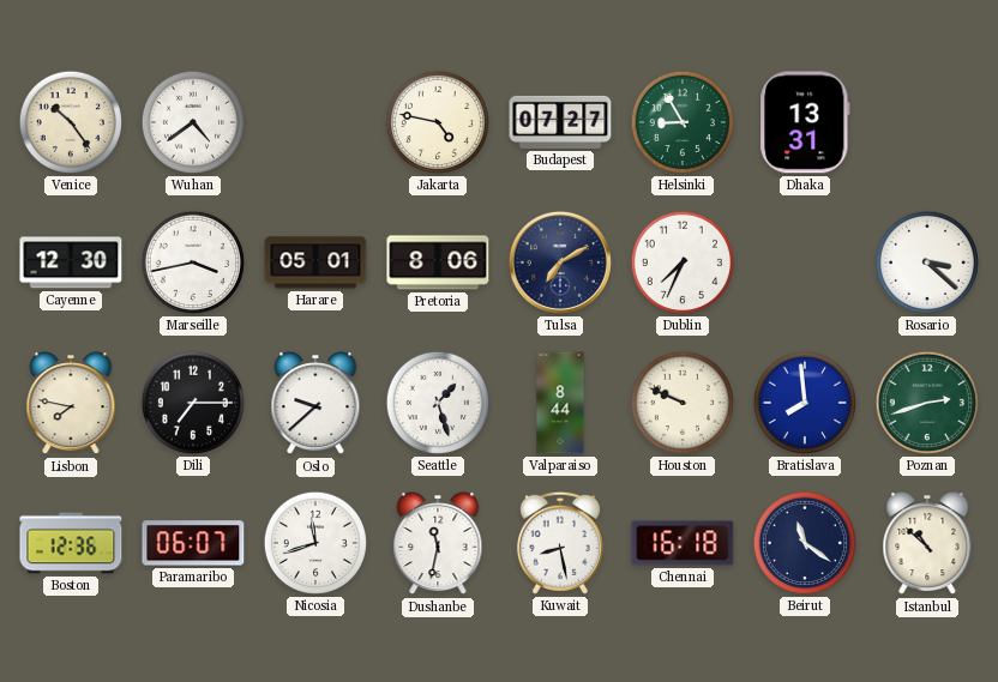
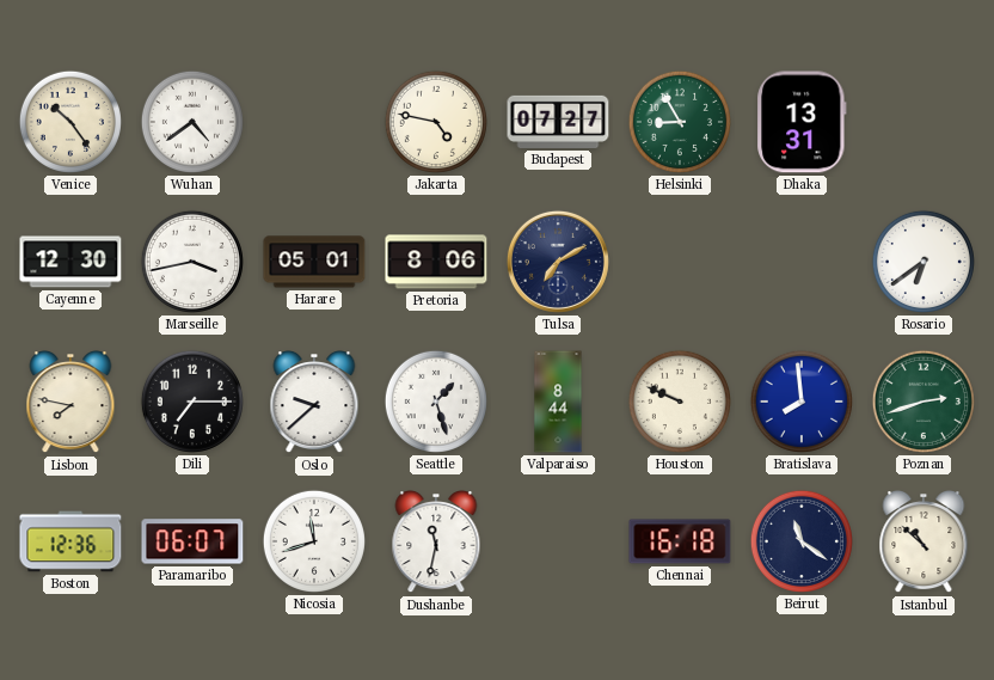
Dublin: 7:34 -> none (683, 262)
Rosario: 3:22 -> 6:39 (924, 262)
Kuwait: 8:28 -> none (560, 543)
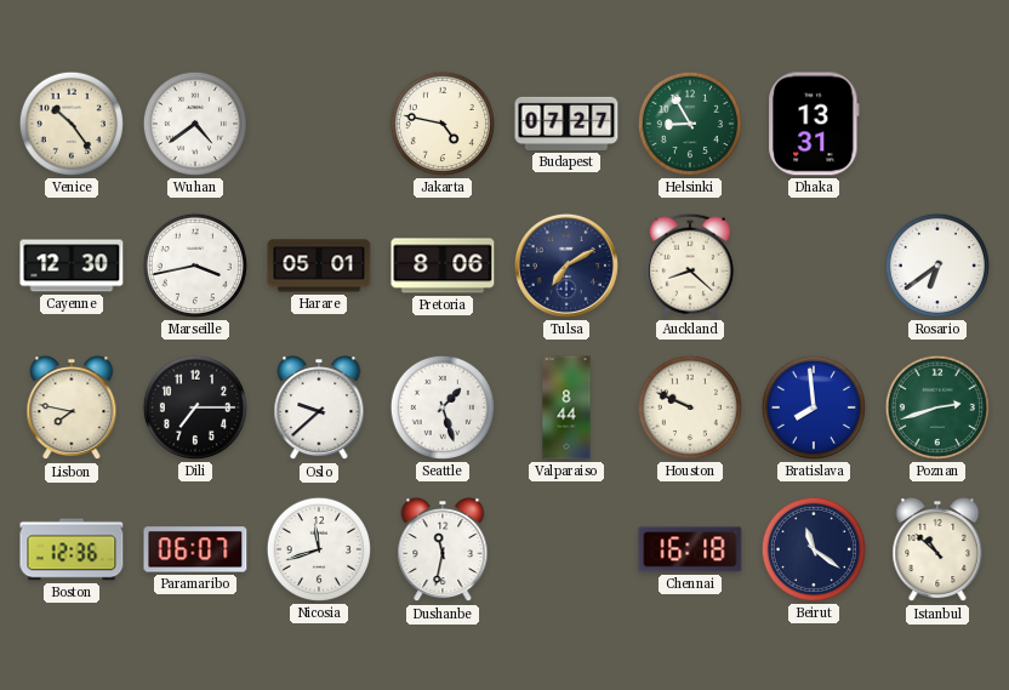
Auckland: none -> 8:22 (690, 266)
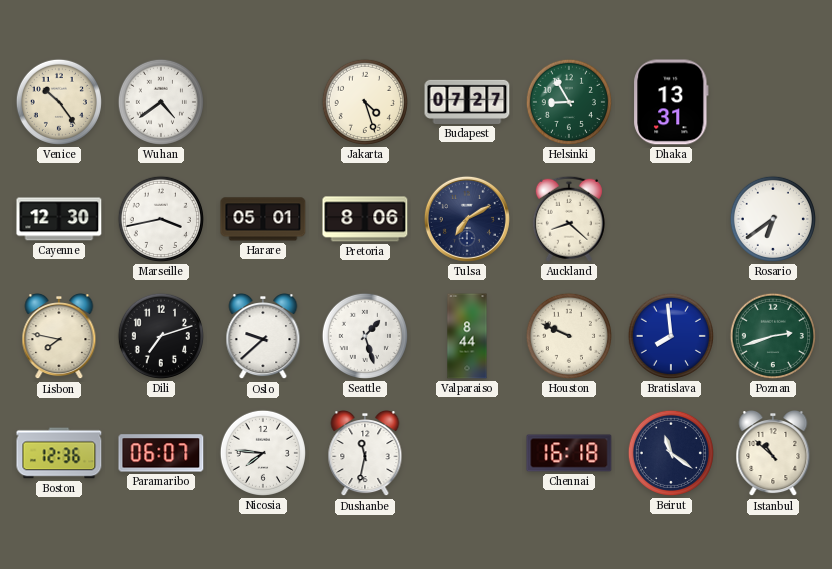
Jakarta: 4:47 -> 4:27 (365, 102)
Dili: 7:15 -> 7:12 (161, 336)
Nicosia: 11:42 -> 7:46 (263, 453)
